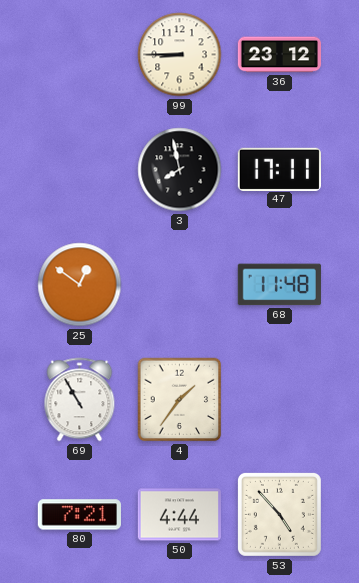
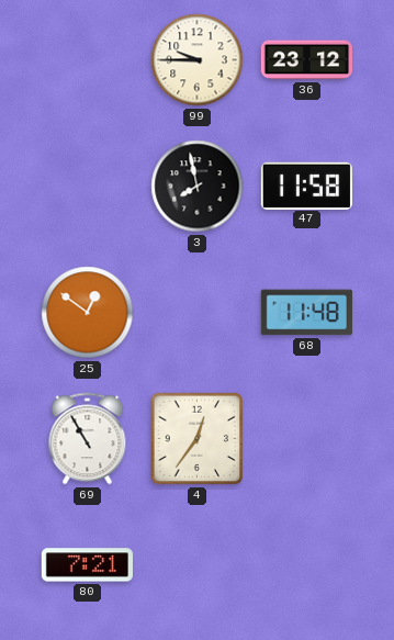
99: 8:45 -> 9:45 (198, 60)
47: 17:11 -> 11:58 (306, 186)
4: 1:36 -> 12:36 (198, 439)
50: 4:44 -> none (179, 515)
53: 4:53 -> none (279, 514)
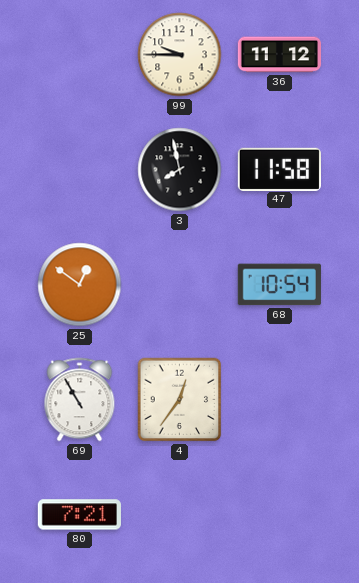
36: 23:12 -> 11:12 (279, 55)
68: 11:48 -> 10:54 (279, 285)
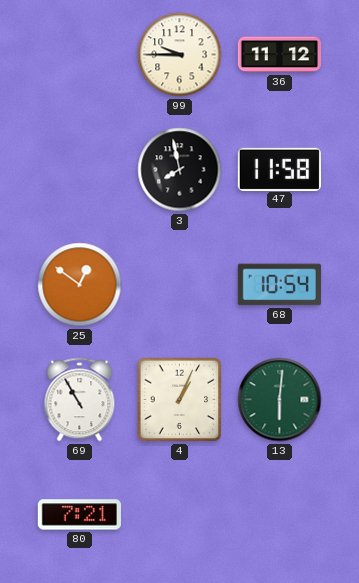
4: 12:36 -> 1:04 (180, 400)
13: none -> 6:01 (280, 400)
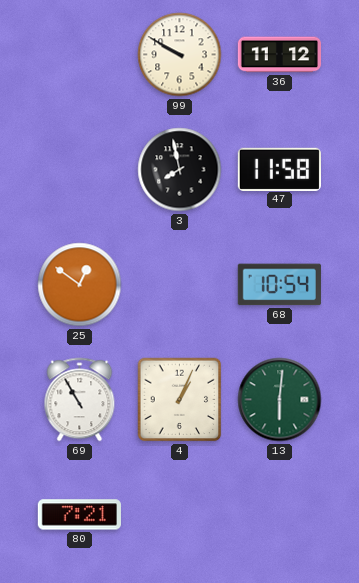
99: 9:45 -> 9:50 (180, 55)
